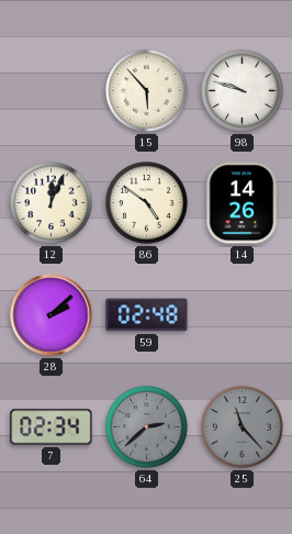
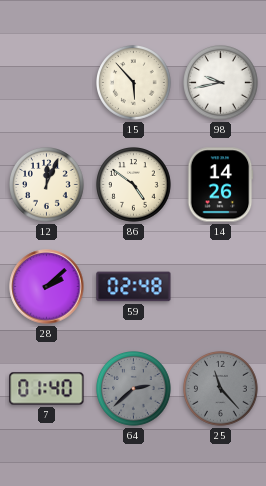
98: 9:48 -> 9:43 (221, 83)
7: 02:34 -> 01:40 (47, 389)
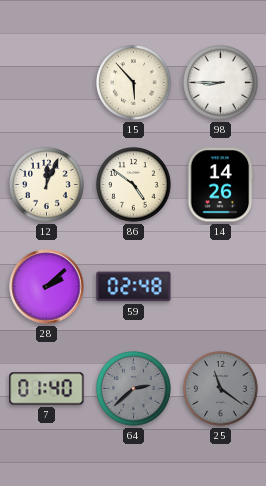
98: 9:43 -> 8:45 (221, 83)
25: 11:23 -> 11:21 (221, 389)
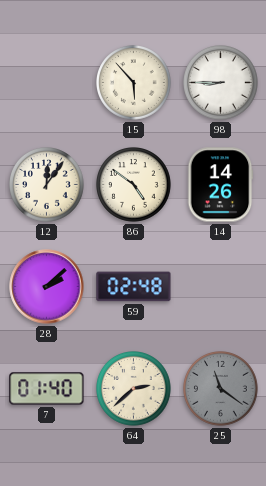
12: 12:04 -> 12:06 (47, 185)
64 dial: grey -> cream (134, 389)
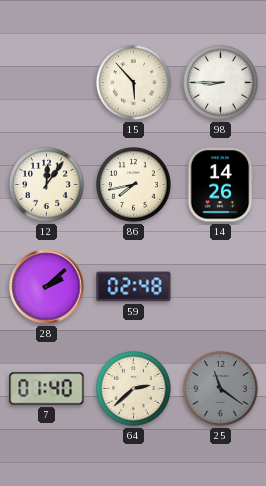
86: 4:51 -> 7:43 (134, 185)
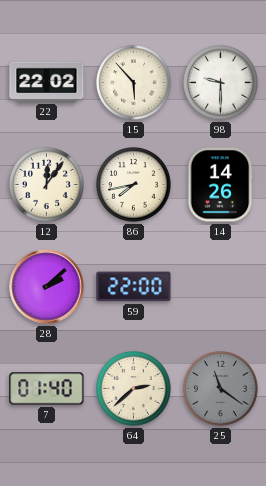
22: none -> 22:02 (47, 82)
98: 8:45 -> 9:30 (221, 83)
59: 02:48 -> 22:00 (134, 287)
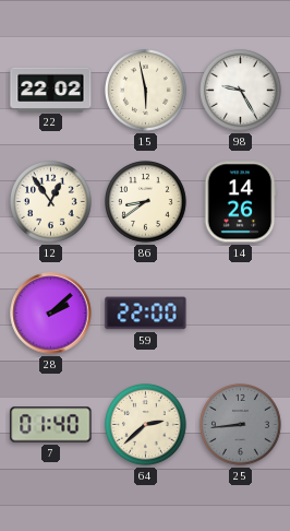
15: 5:53 -> 5:58 (146, 91)
98: 9:30 -> 9:25 (241, 91)
12: 12:06 -> 12:54 (51, 202)
86: 7:43 -> 8:39 (146, 202)
25: 11:21 -> 8:44 (241, 425)
